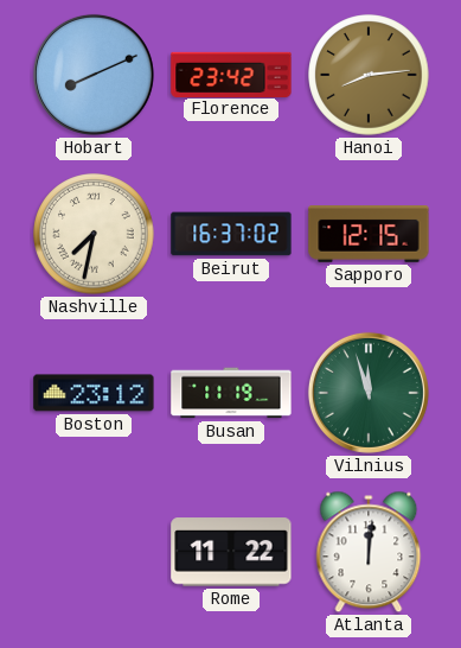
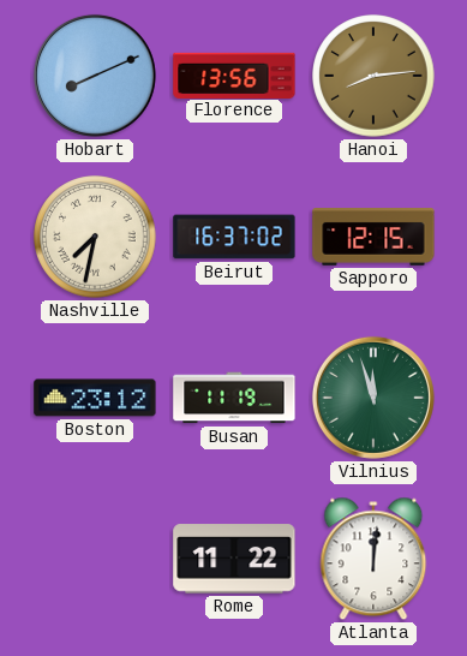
Florence: 23:42 -> 13:56 (234, 74)
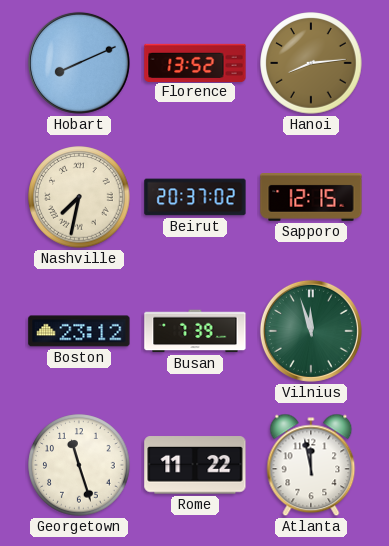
Florence: 13:56 -> 13:52 (195, 62)
Beirut: 16:37 -> 20:37 (195, 197)
Busan: 11:19 -> 7:39 (195, 331)
Georgetown: none -> 11:27 (79, 465)
Atlanta: 12:01 -> 11:58 (311, 465)
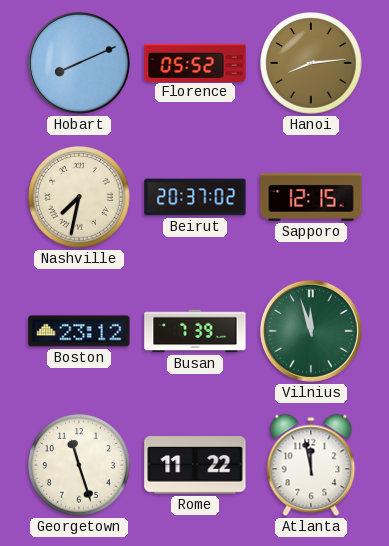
Florence: 13:52 -> 05:52 (195, 62)
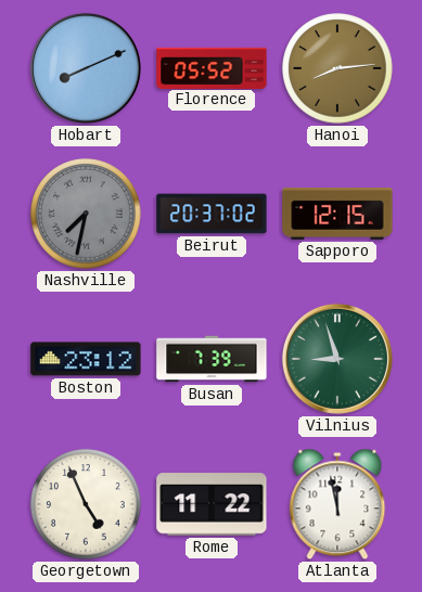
Nashville dial: cream -> grey (86, 214)
Vilnius: 11:57 -> 8:57 (337, 359)
Georgetown: 11:27 -> 4:56 (86, 504)
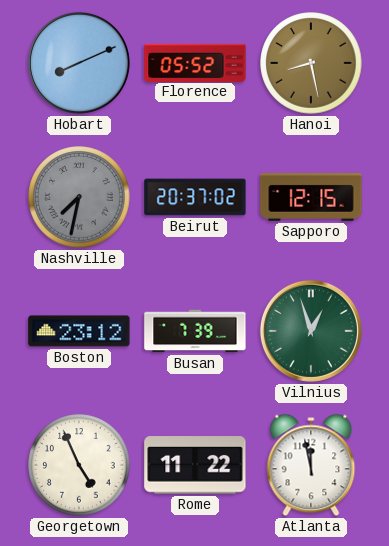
Hanoi: 8:14 -> 8:28 (311, 63)
Vilnius: 8:57 -> 12:57 (311, 331)
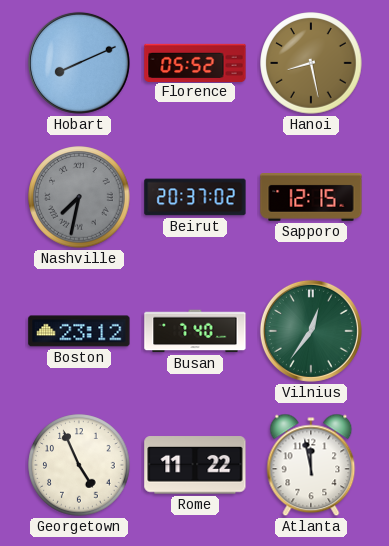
Busan: 7:39 -> 7:40 (195, 331)
Vilnius: 12:57 -> 12:36 (311, 331)
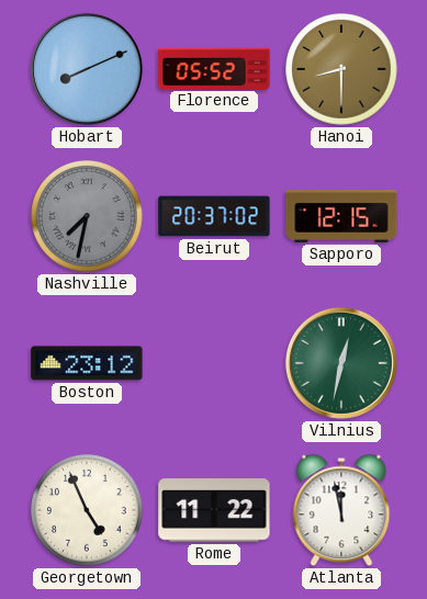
Hanoi: 8:28 -> 8:30 (341, 69)
Busan: 7:40 -> none (195, 331)
Vilnius: 12:36 -> 12:32 (341, 363)
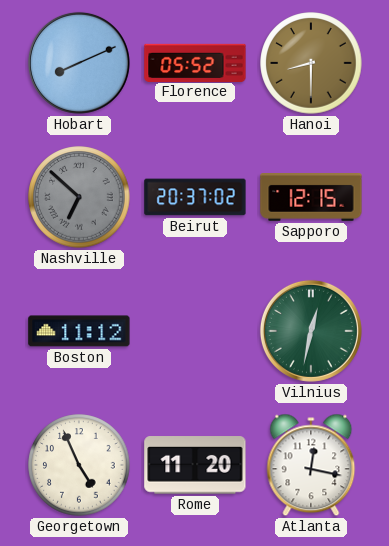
Nashville: 7:32 -> 6:52 (79, 197)
Boston: 23:12 -> 11:12 (79, 331)
Rome: 11:22 -> 11:20 (195, 465)
Atlanta: 11:58 -> 12:17 (311, 465)
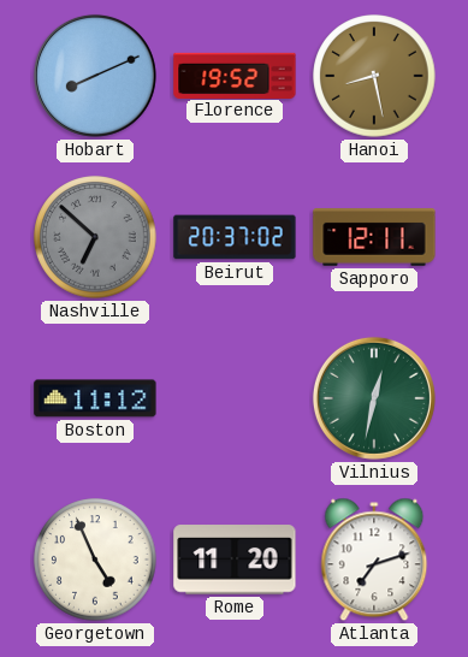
Florence: 05:52 -> 19:52 (235, 75)
Hanoi: 8:30 -> 8:28 (374, 76)
Sapporo: 12:15 -> 12:11 (374, 238)
Atlanta: 12:17 -> 7:12 (374, 560)
